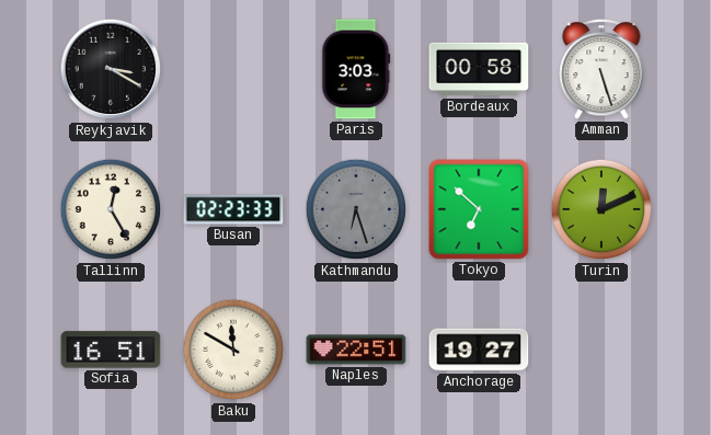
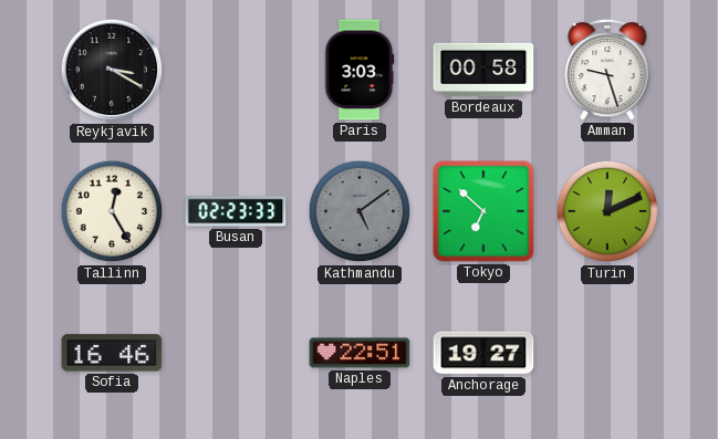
Amman: 5:27 -> 9:27 (607, 70)
Kathmandu: 6:27 -> 5:09 (360, 211)
Sofia: 16:51 -> 16:46 (112, 353)
Baku: 11:50 -> none (233, 350)
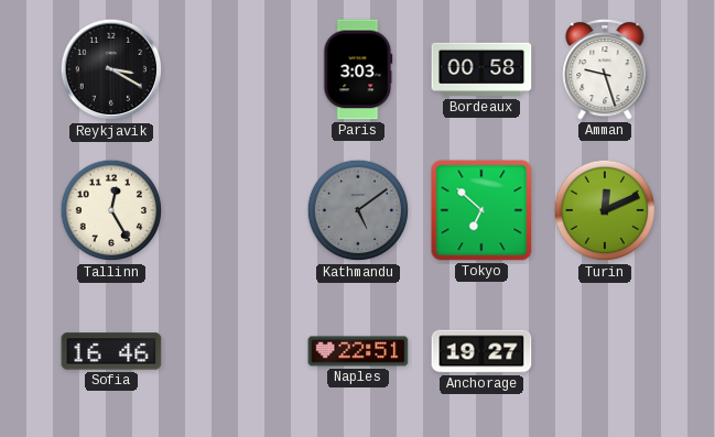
Busan: 02:23 -> none (236, 211)
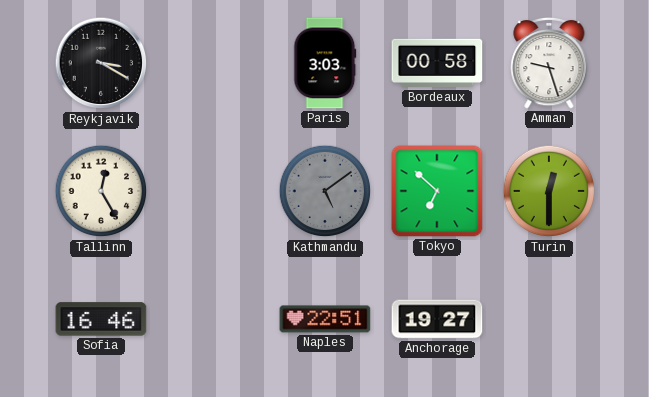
Turin: 12:11 -> 12:30 (549, 191)
